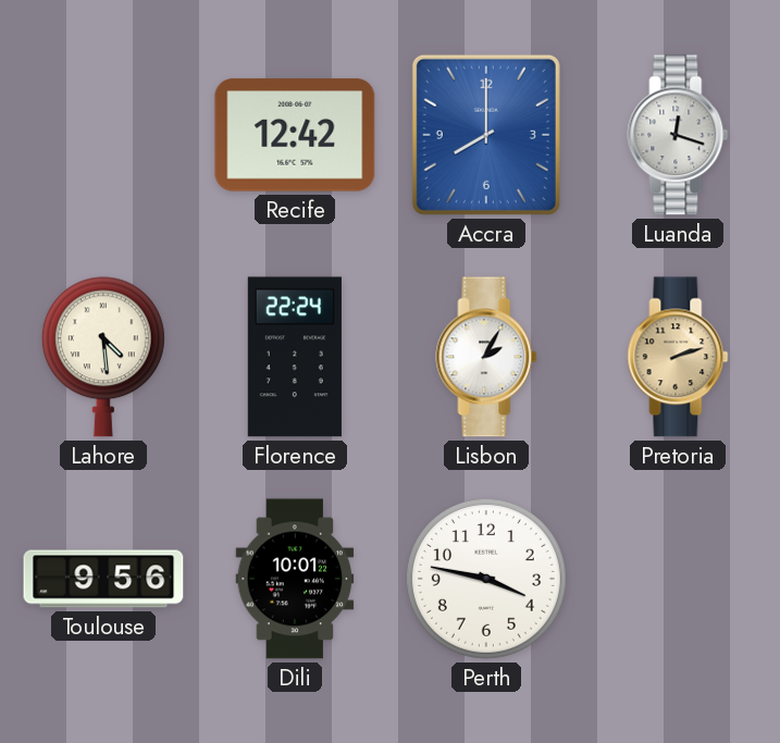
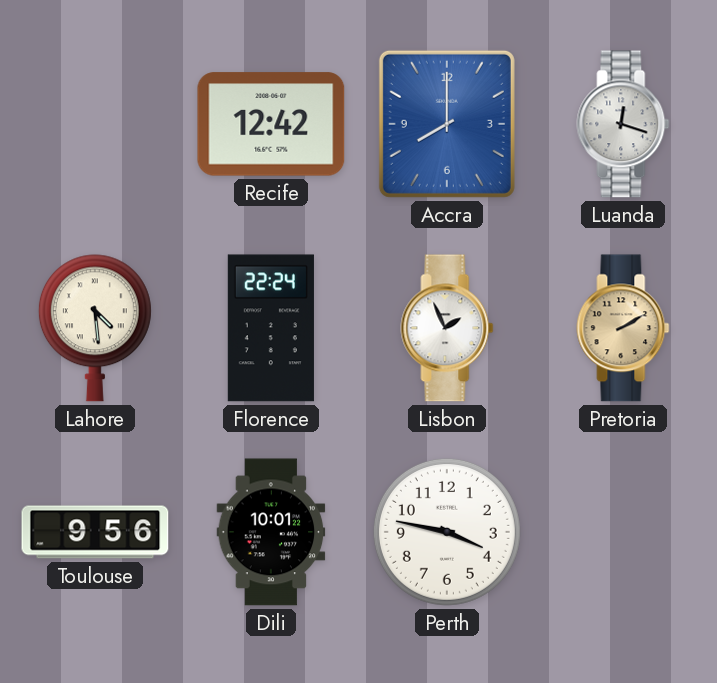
Lisbon: 2:05 -> 1:56 (447, 328)
Pretoria: 2:12 -> 2:10 (623, 328)
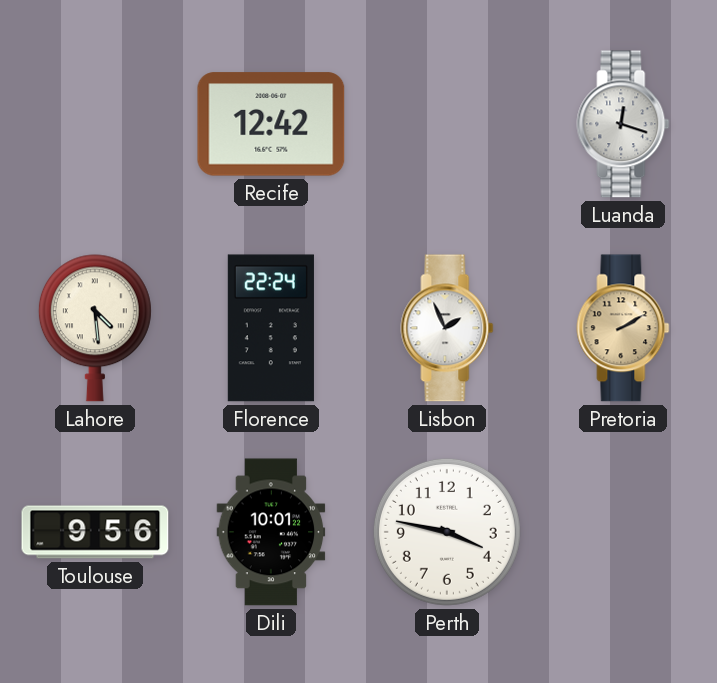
Accra: 8:00 -> none (447, 124)
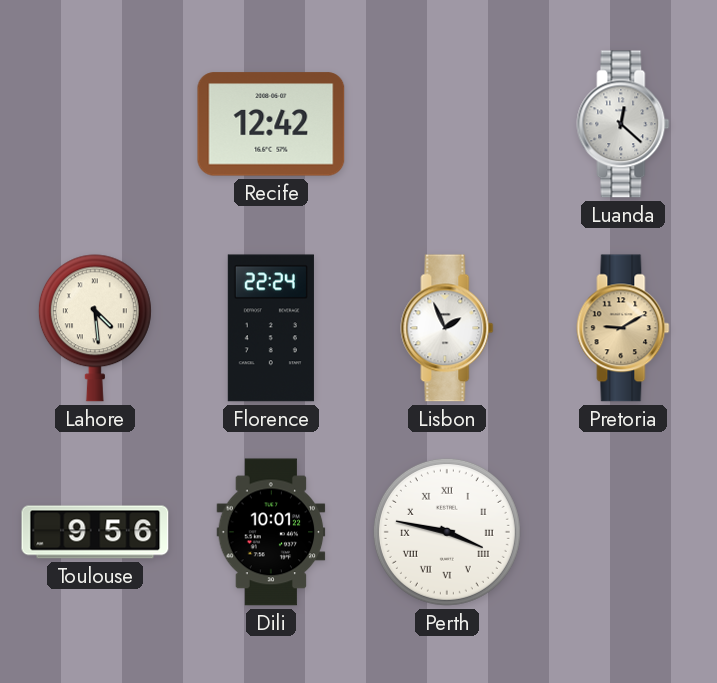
Luanda: 12:18 -> 12:22 (623, 124)
Pretoria: 2:10 -> 9:10 (623, 328)
Perth numerals: Arabic -> Roman (447, 532)
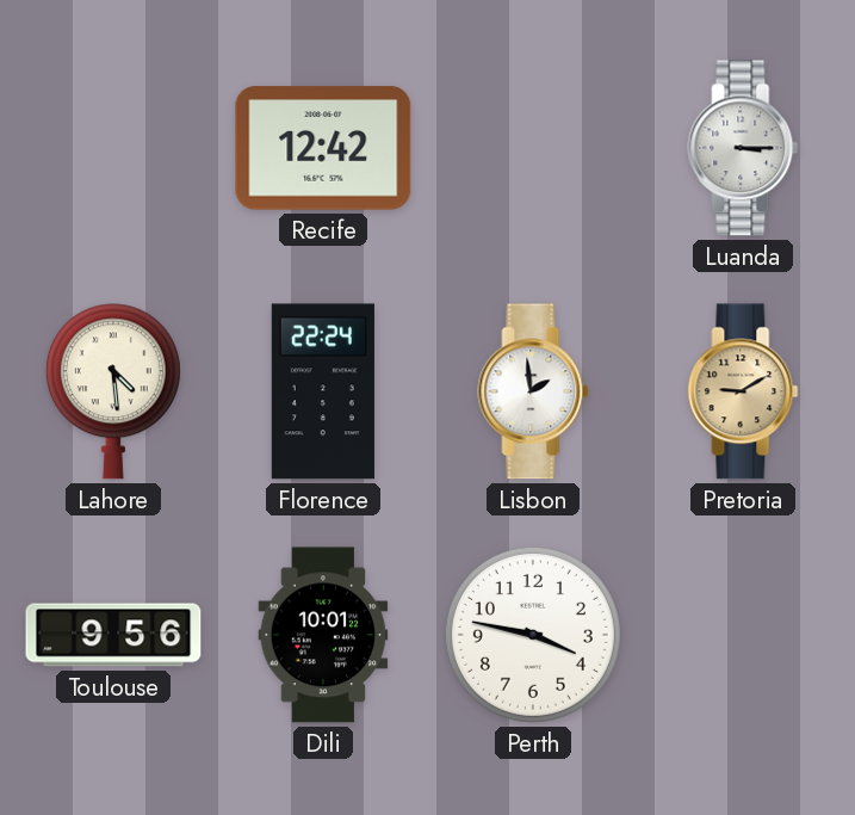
Luanda: 12:22 -> 3:15 (743, 148)
Lisbon: 1:56 -> 1:59 (533, 391)
Perth numerals: Roman -> Arabic (533, 635)
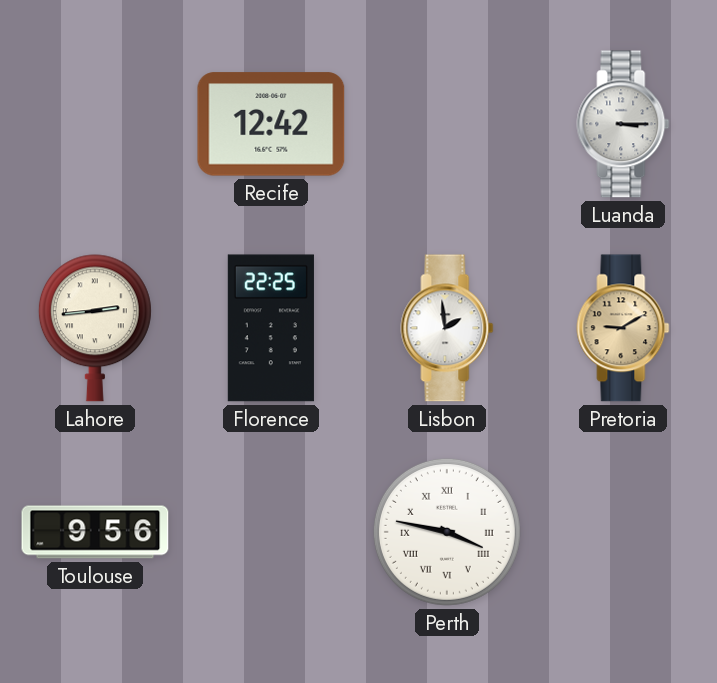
Lahore: 4:29 -> 2:44 (95, 328)
Florence: 22:24 -> 22:25 (271, 328)
Dili: 10:01 -> none (323, 635)
Perth numerals: Arabic -> Roman (447, 532)
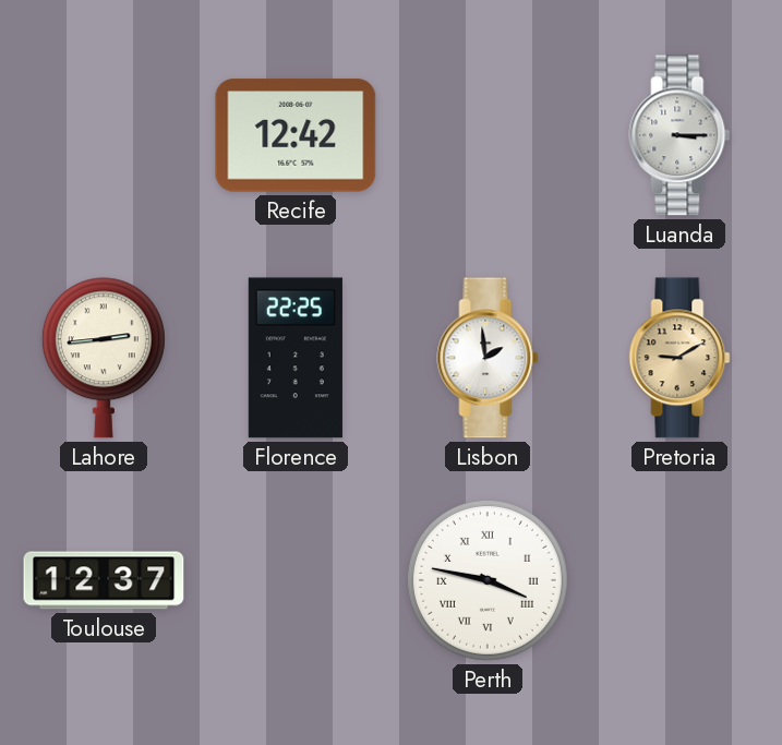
Toulouse: 9:56 -> 12:37 (104, 580)
